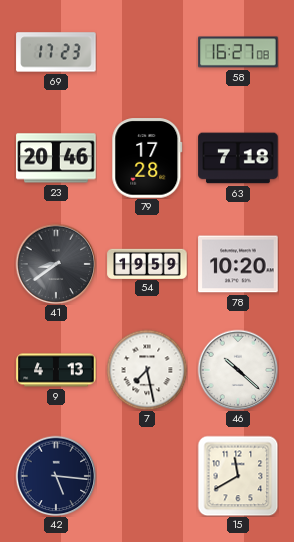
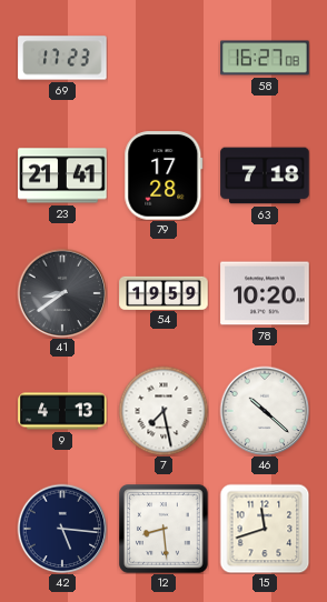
23: 20:46 -> 21:41 (62, 175)
12: none -> 8:29 (163, 529)
15: 11:40 -> 11:42 (265, 529)
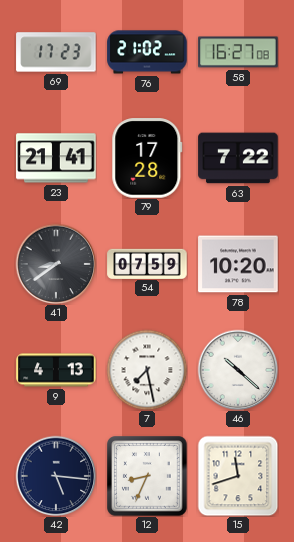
76: none -> 21:02 (147, 52)
63: 7:18 -> 7:22 (238, 158)
54: 19:59 -> 07:59 (147, 263)
12: 8:29 -> 8:34 (147, 476)
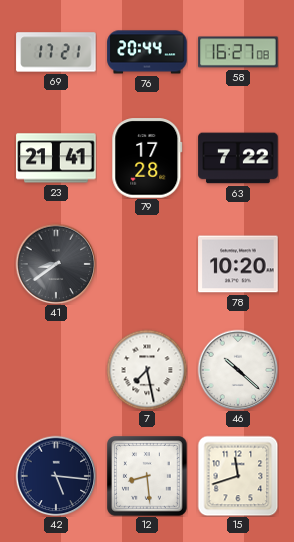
69: 17:23 -> 17:21 (56, 52)
76: 21:02 -> 20:44 (147, 52)
54: 07:59 -> none (147, 263)
9: 4:13 -> none (56, 370)
12: 8:34 -> 8:29 (147, 476)
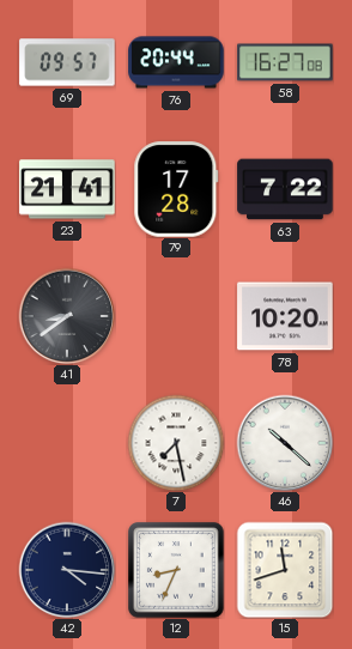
69: 17:21 -> 09:57 (67, 62)
42: 5:16 -> 4:16 (67, 570)
12: 8:29 -> 8:34 (176, 570)
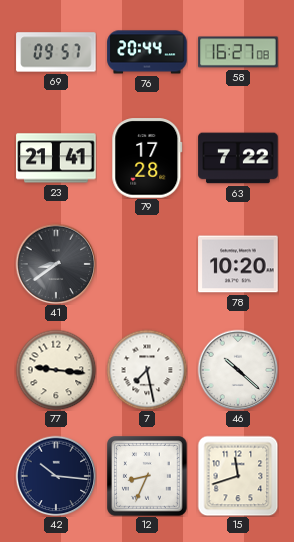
77: none -> 9:16 (56, 370)
42: 4:16 -> 10:16 (56, 476)
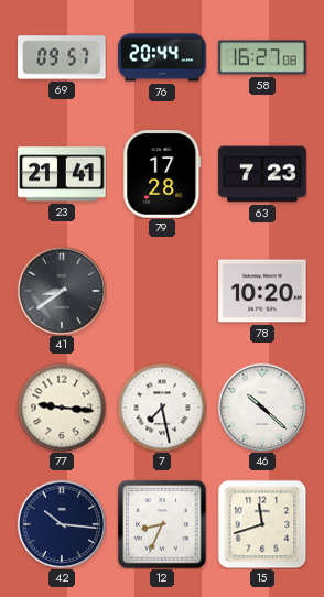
63: 7:22 -> 7:23 (262, 174)
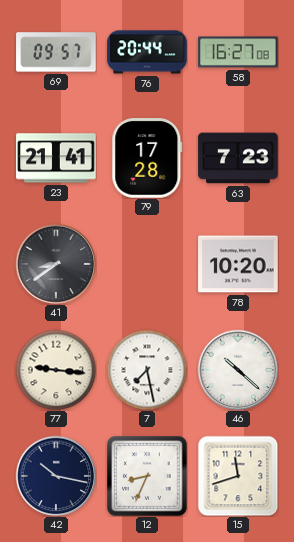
42: 10:16 -> 10:17 (56, 476)
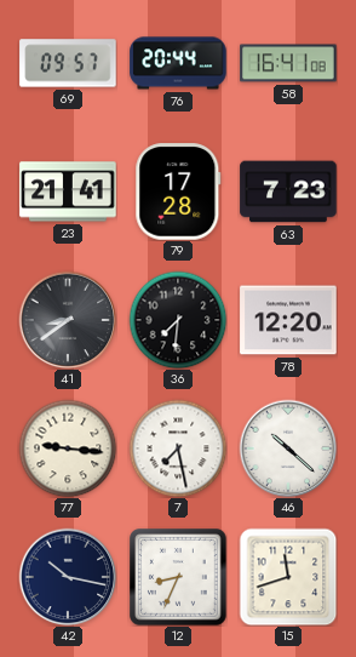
58: 16:27 -> 16:41 (288, 63)
36: none -> 7:31 (178, 320)
78: 10:20 -> 12:20 (288, 320)
